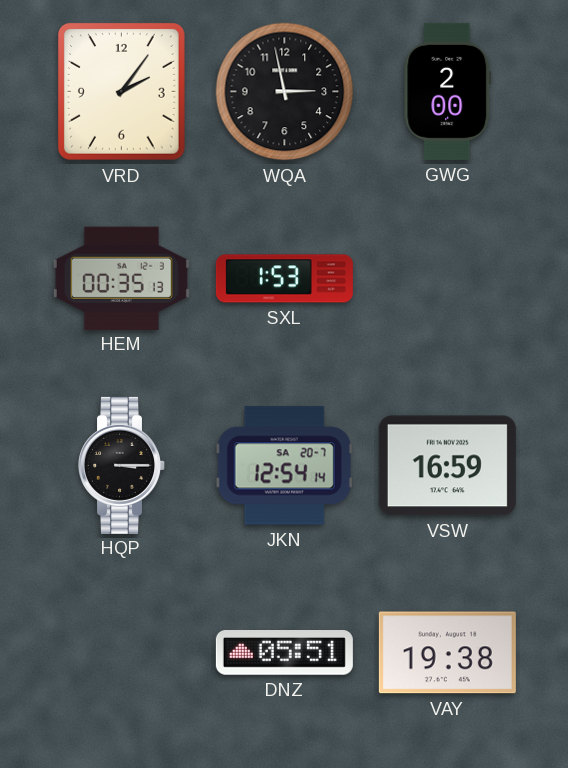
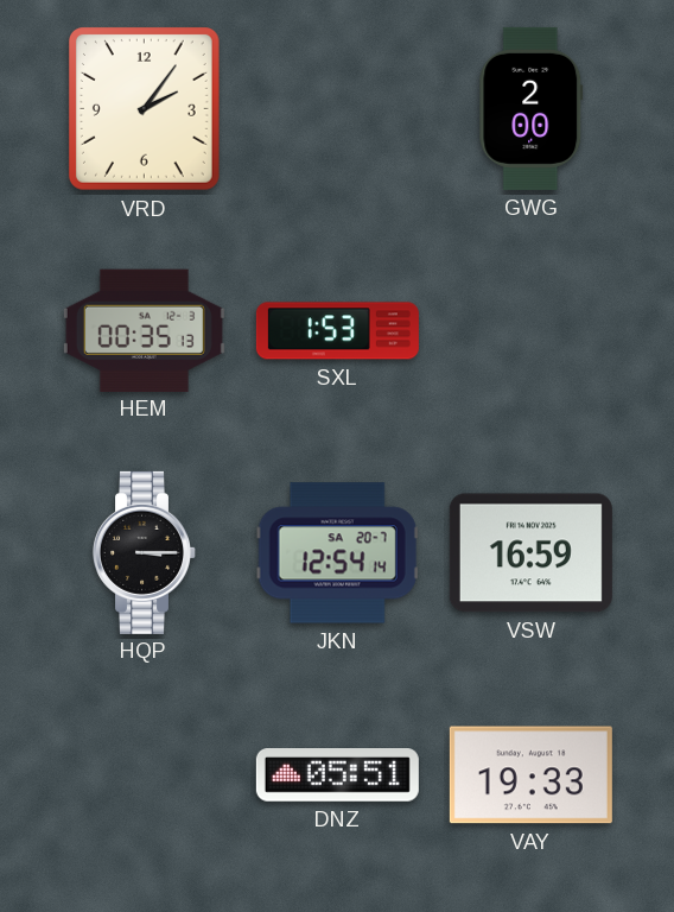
WQA: 2:58 -> none (285, 92)
VAY: 19:38 -> 19:33 (530, 775)
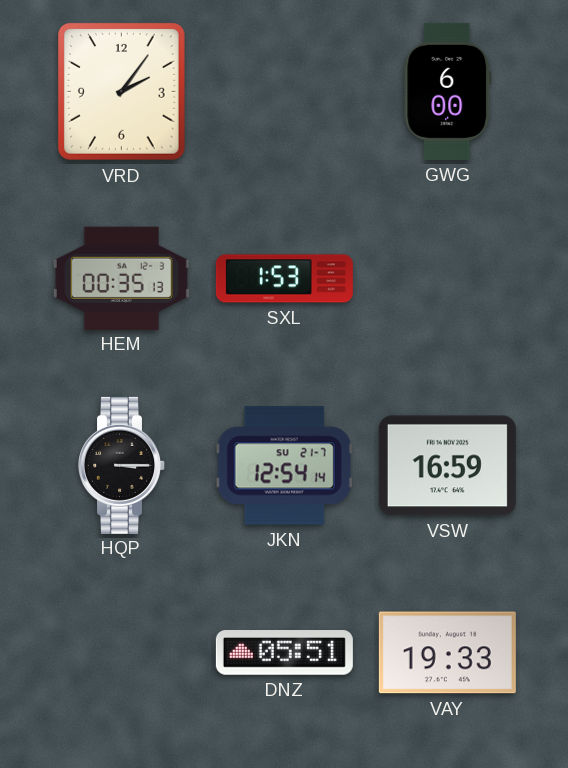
GWG: 2:00 -> 6:00 (448, 91)
JKN date: SA 20-7 -> SU 21-7 (284, 466)
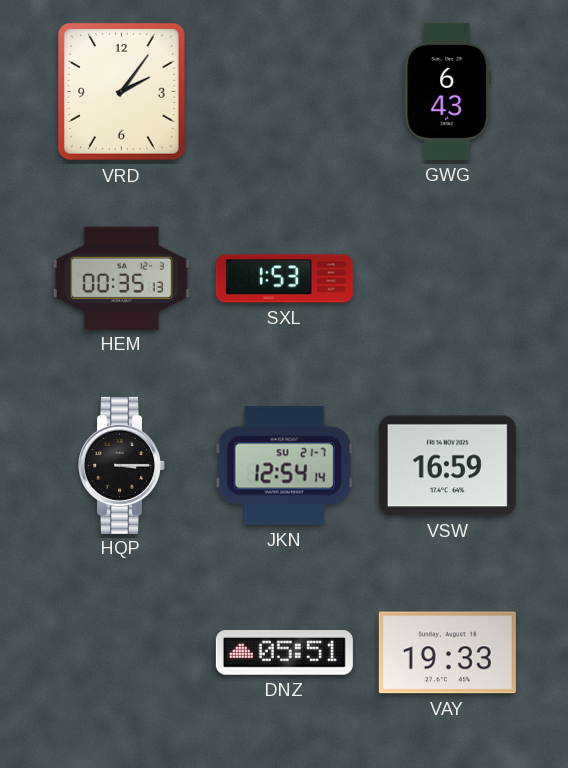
GWG: 6:00 -> 6:43 (448, 91)
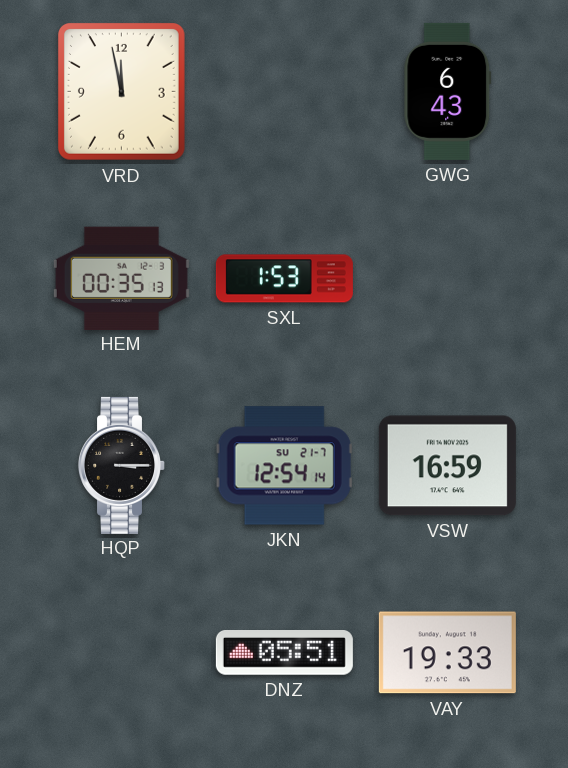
VRD: 2:06 -> 11:58 (121, 92)
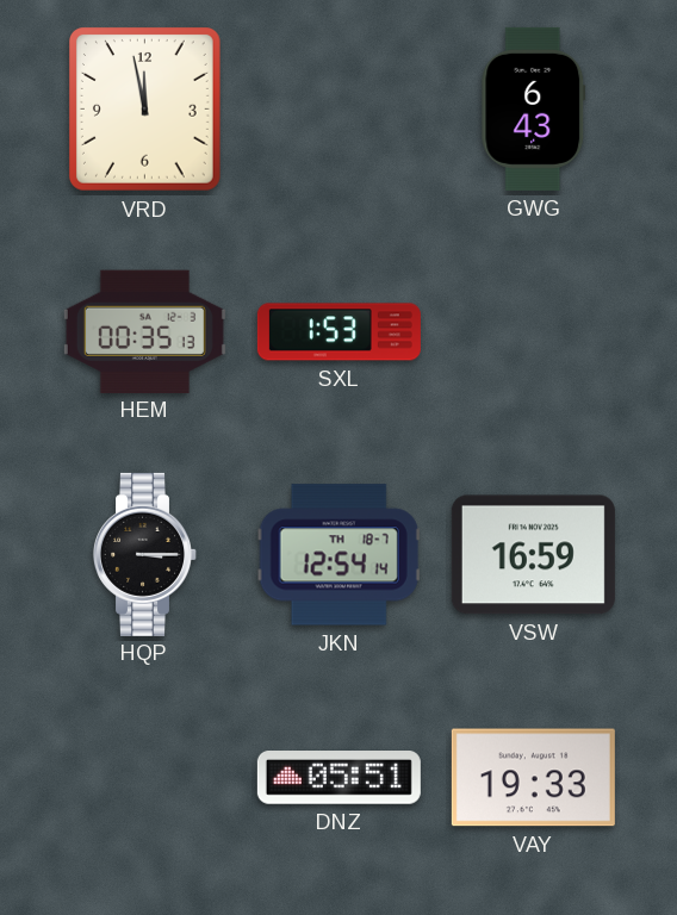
JKN date: SU 21-7 -> TH 18-7 (338, 555)
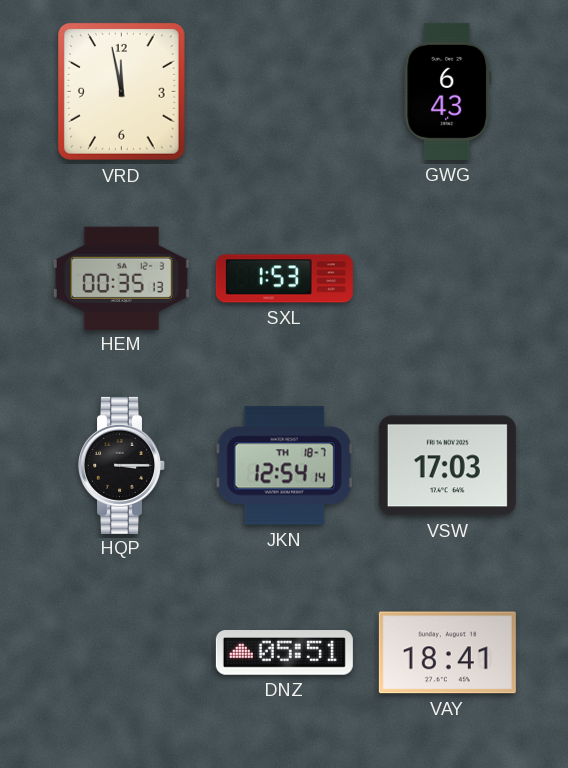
VSW: 16:59 -> 17:03 (447, 466)
VAY: 19:33 -> 18:41 (447, 653)
